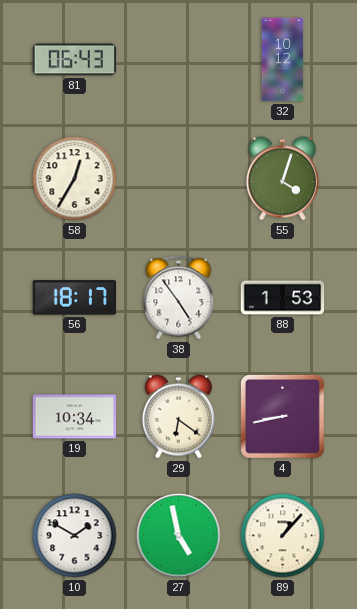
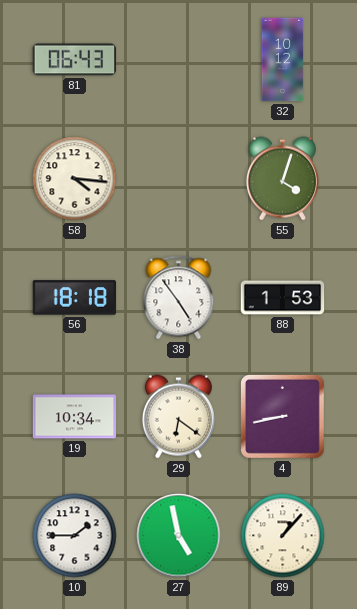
58: 12:35 -> 4:16 (75, 179)
56: 18:17 -> 18:18 (75, 298)
10: 1:50 -> 1:45 (75, 536)
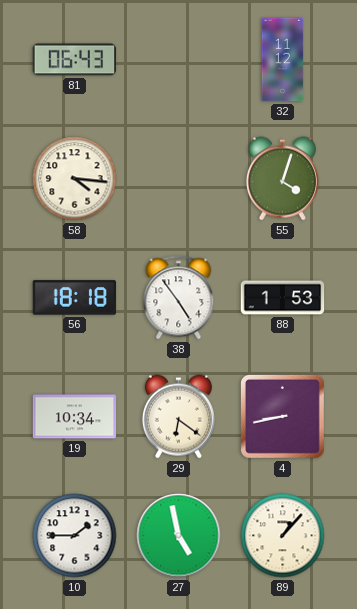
32: 10:12 -> 11:12 (283, 60)
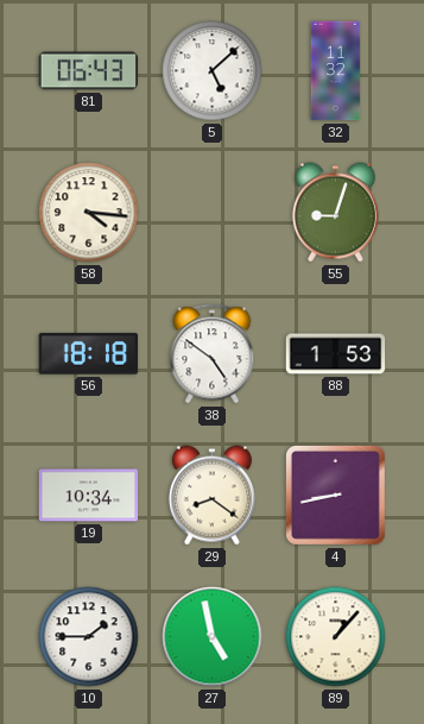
5: none -> 5:08 (213, 71)
32: 11:12 -> 11:32 (336, 71)
55: 4:03 -> 9:03 (335, 213)
38: 4:54 -> 4:51 (213, 354)
29: 6:21 -> 8:21 (211, 496)
